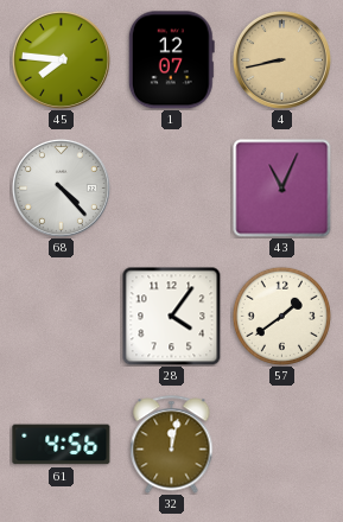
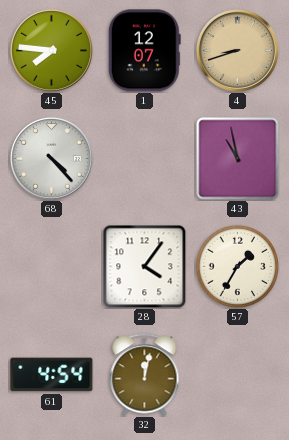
4: 8:43 -> 8:42 (237, 50)
43: 11:04 -> 10:58 (238, 159)
57: 1:39 -> 1:35 (237, 266)
61: 4:56 -> 4:54 (52, 375)
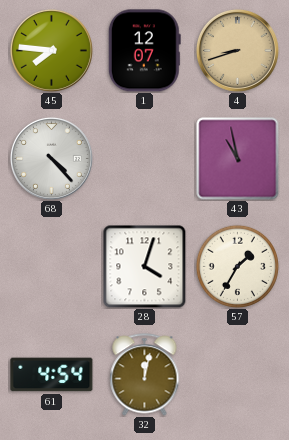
28: 4:06 -> 4:03 (144, 266)
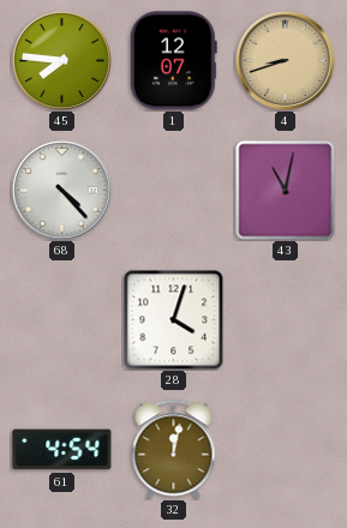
43: 10:58 -> 11:02 (286, 191)
57: 1:35 -> none (237, 266)
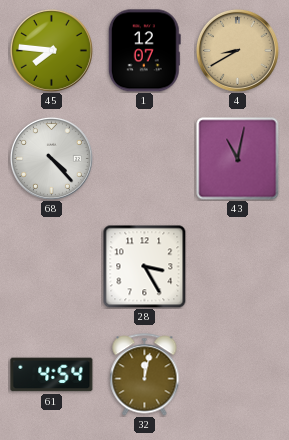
4: 8:42 -> 8:40 (237, 50)
28: 4:03 -> 3:25 (144, 266)
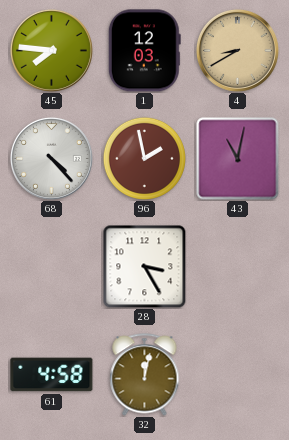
1: 12:07 -> 12:03 (144, 51)
96: none -> 1:58 (144, 158)
61: 4:54 -> 4:58 (52, 375)
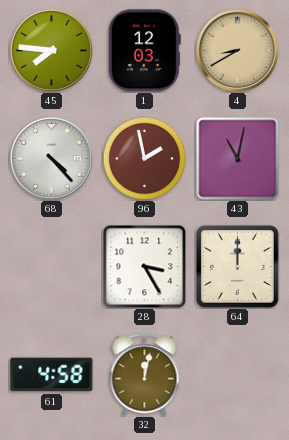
64: none -> 12:00 (237, 266)
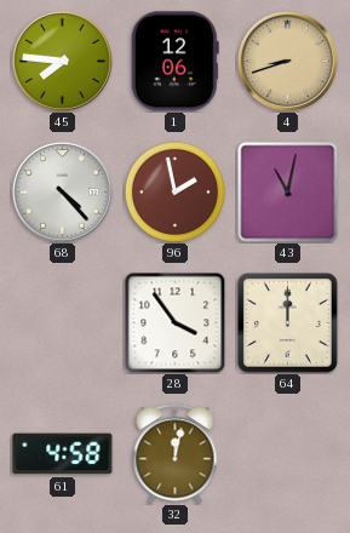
1: 12:03 -> 12:06 (174, 62)
4: 8:40 -> 8:42 (287, 61)
28: 3:25 -> 3:54 (174, 322)
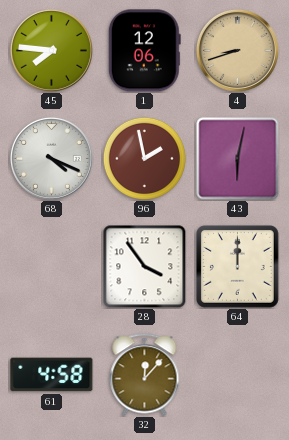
68: 4:23 -> 4:19 (51, 158)
43: 11:02 -> 6:02 (238, 159)
32: 12:02 -> 12:07 (145, 375)
